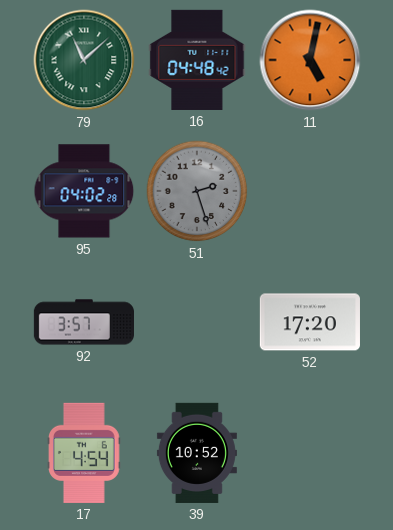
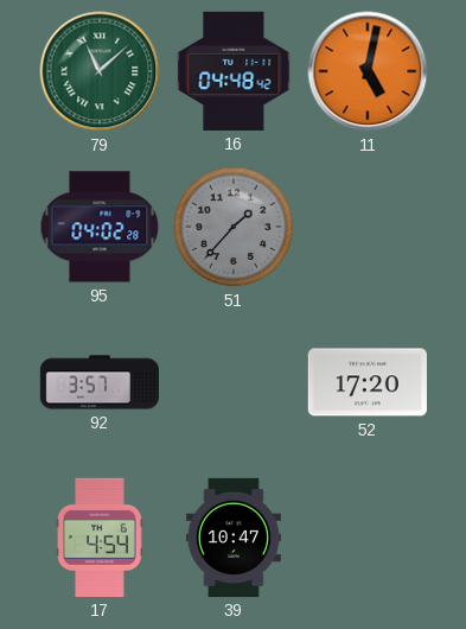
51: 2:27 -> 1:37 (234, 227)
39: 10:52 -> 10:47 (234, 538)
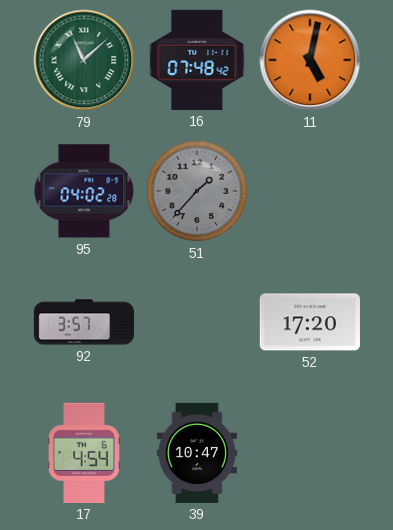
16: 04:48 -> 07:48 (197, 60)
